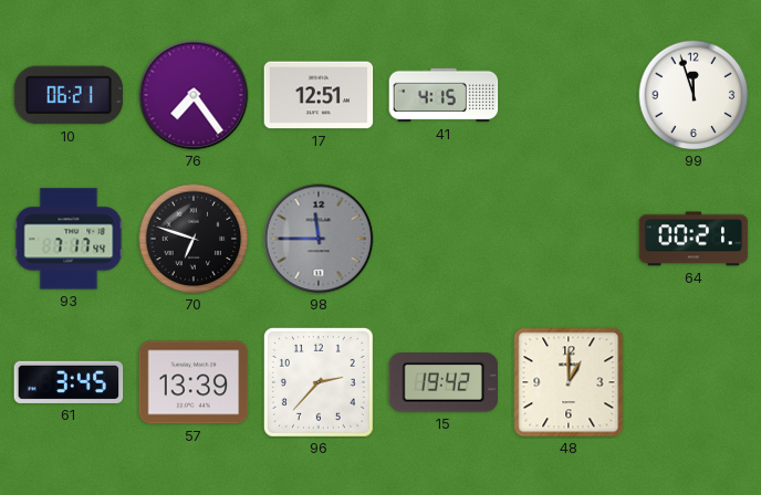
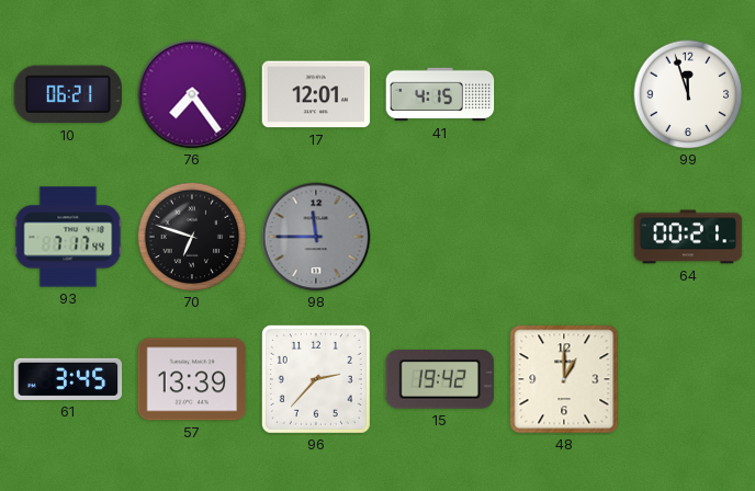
17: 12:51 -> 12:01 (316, 94)
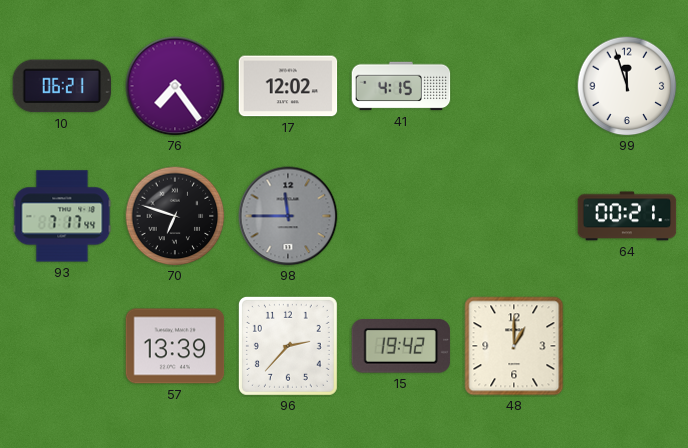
17: 12:01 -> 12:02 (288, 86)
61: 3:45 -> none (68, 379)
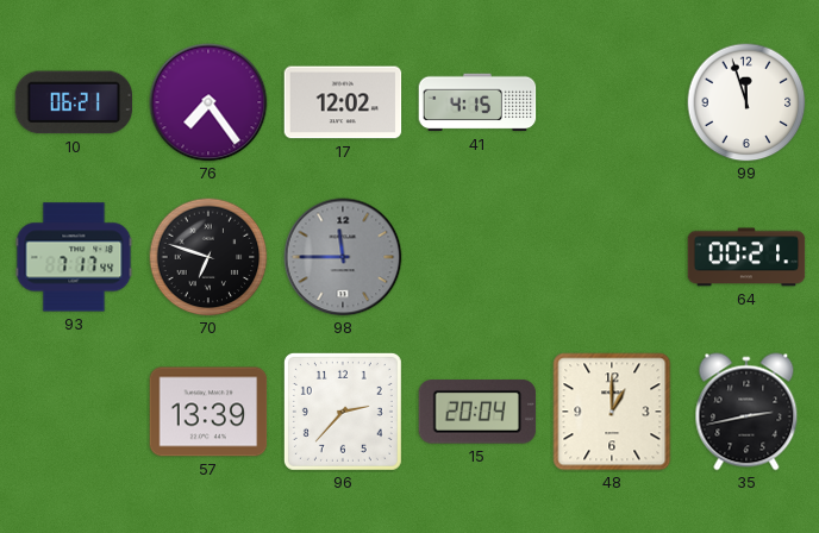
15: 19:42 -> 20:04 (477, 412)
35: none -> 2:43 (746, 412)
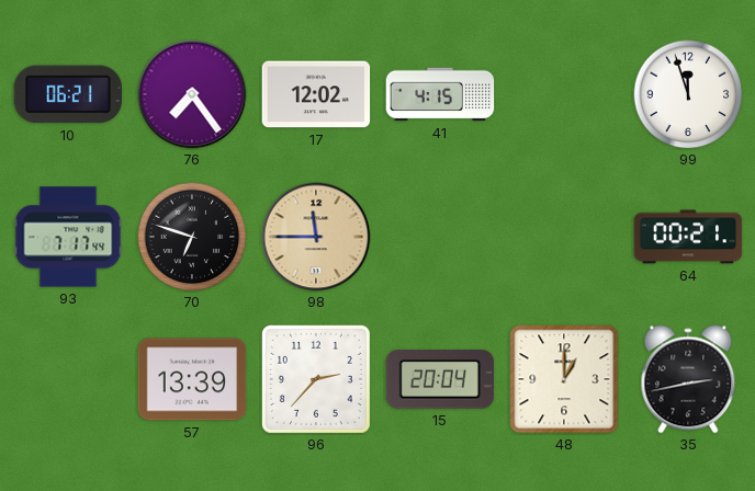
98 dial: grey -> champagne (316, 237)
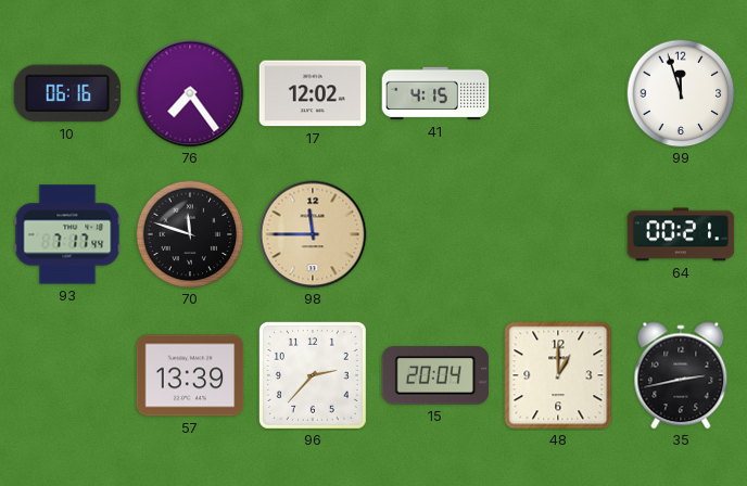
10: 06:21 -> 06:16 (67, 93)
70: 6:48 -> 11:48 (190, 234)
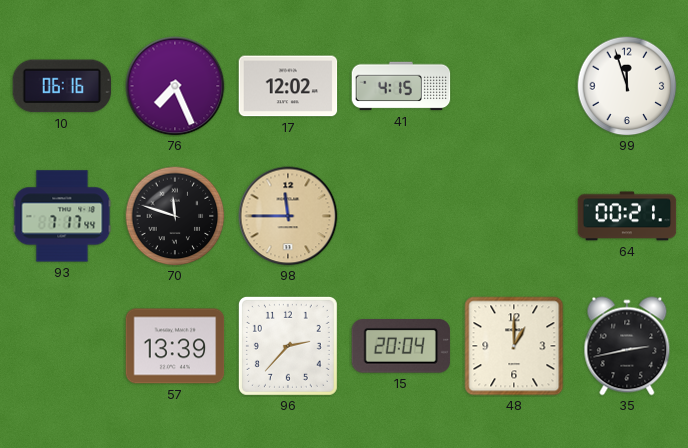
76: 7:24 -> 7:26 (175, 86)
